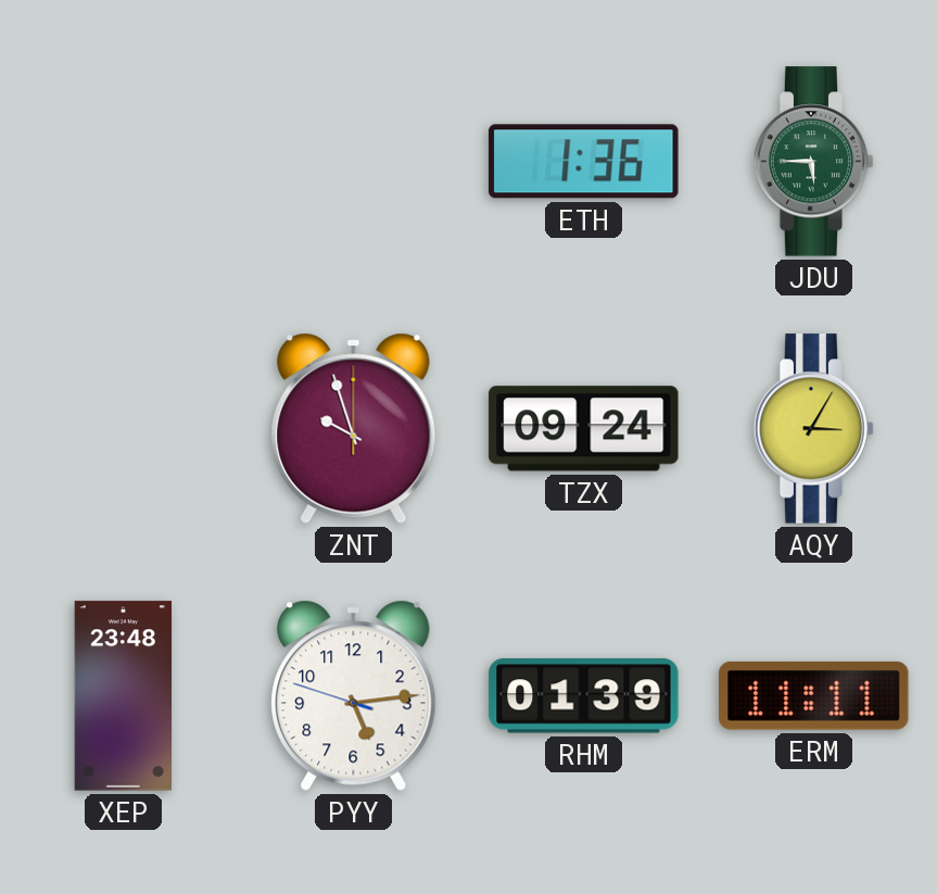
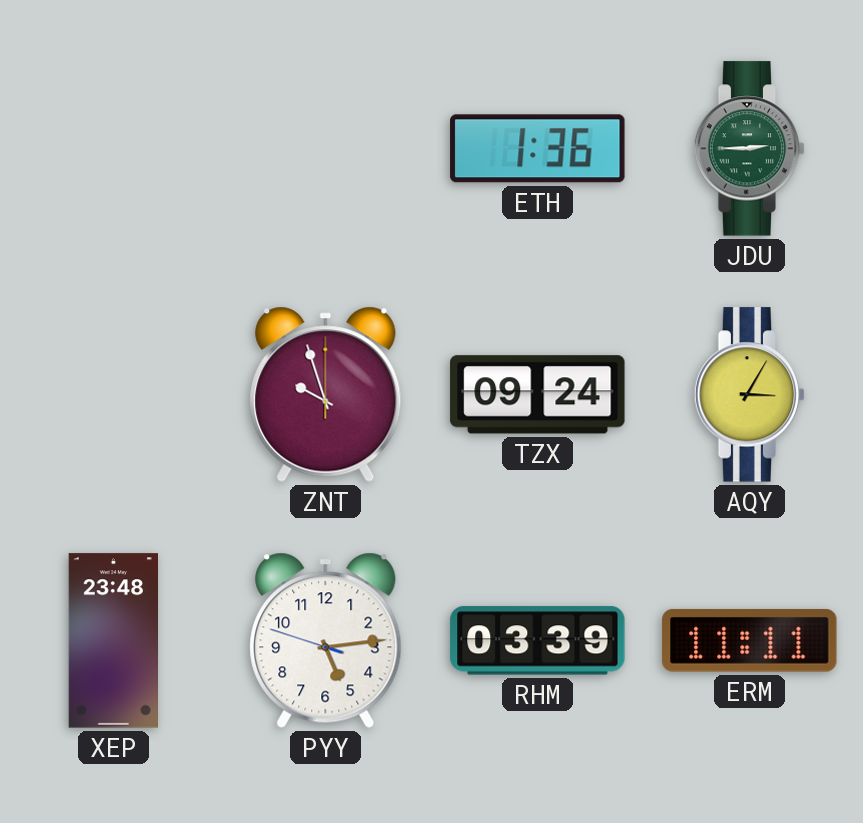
JDU: 5:45 -> 2:45 (750, 149)
RHM: 01:39 -> 03:39 (538, 641)
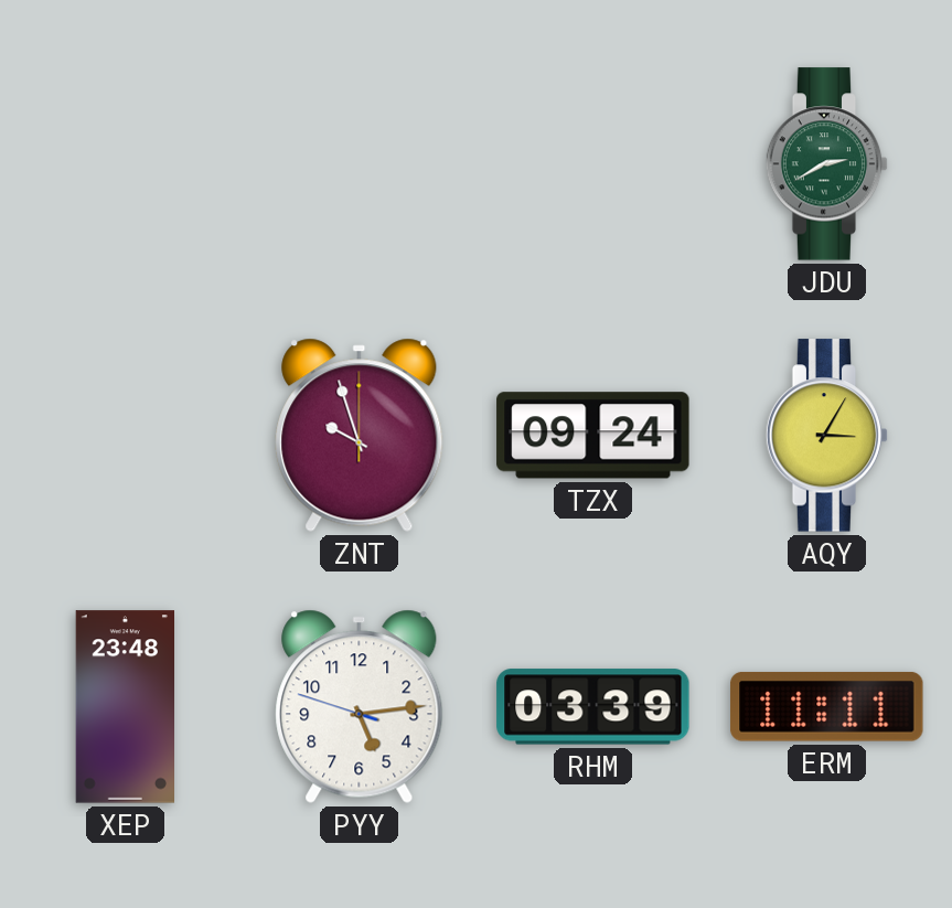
ETH: 1:36 -> none (538, 149)
JDU: 2:45 -> 2:40 (827, 164)
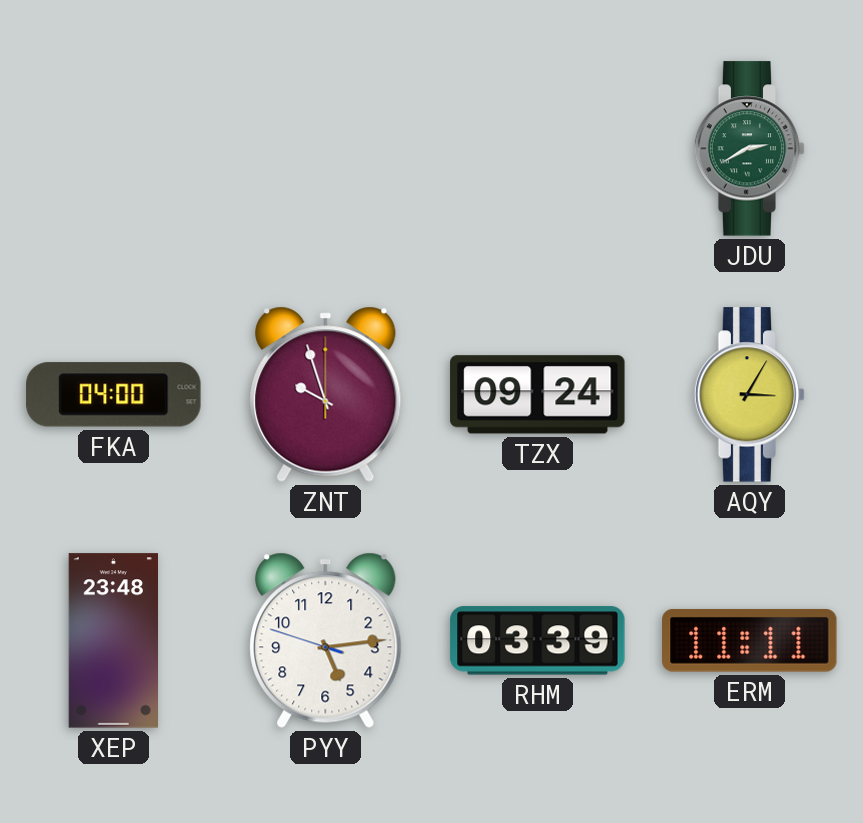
FKA: none -> 04:00 (114, 395)
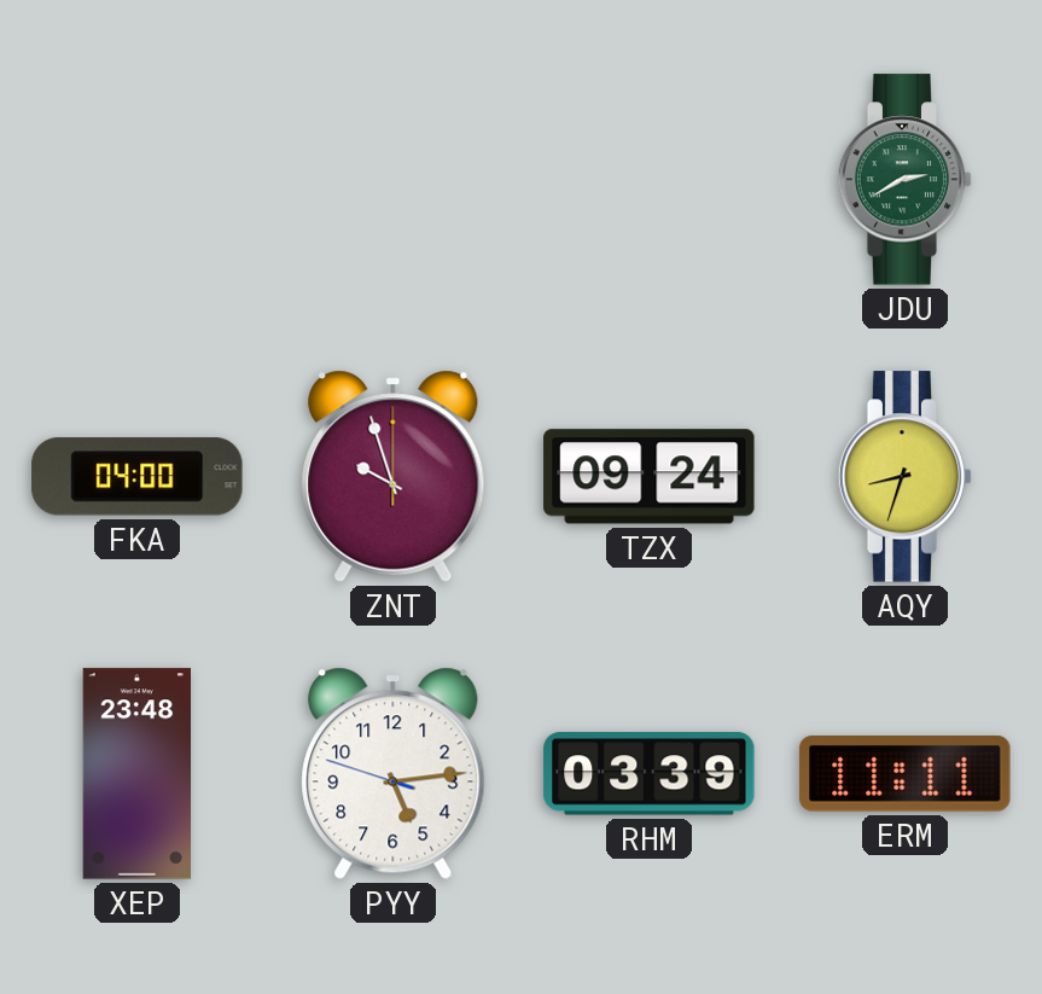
AQY: 3:05 -> 8:33 (906, 477)
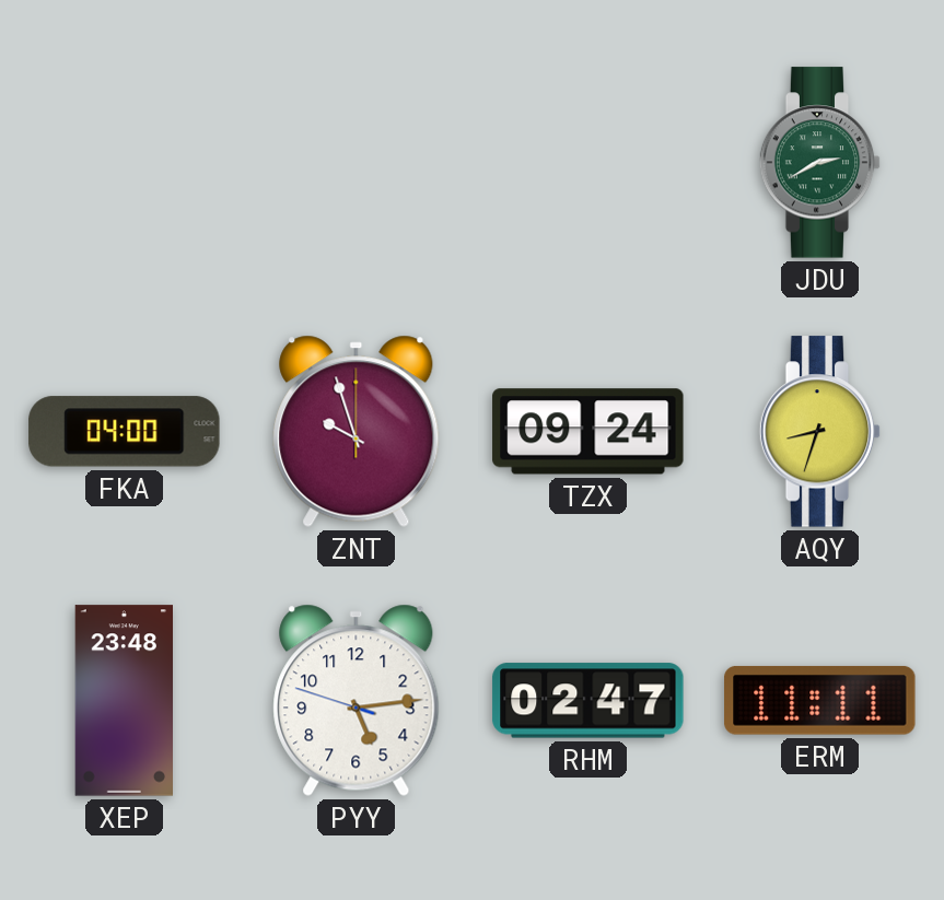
RHM: 03:39 -> 02:47 (588, 701)
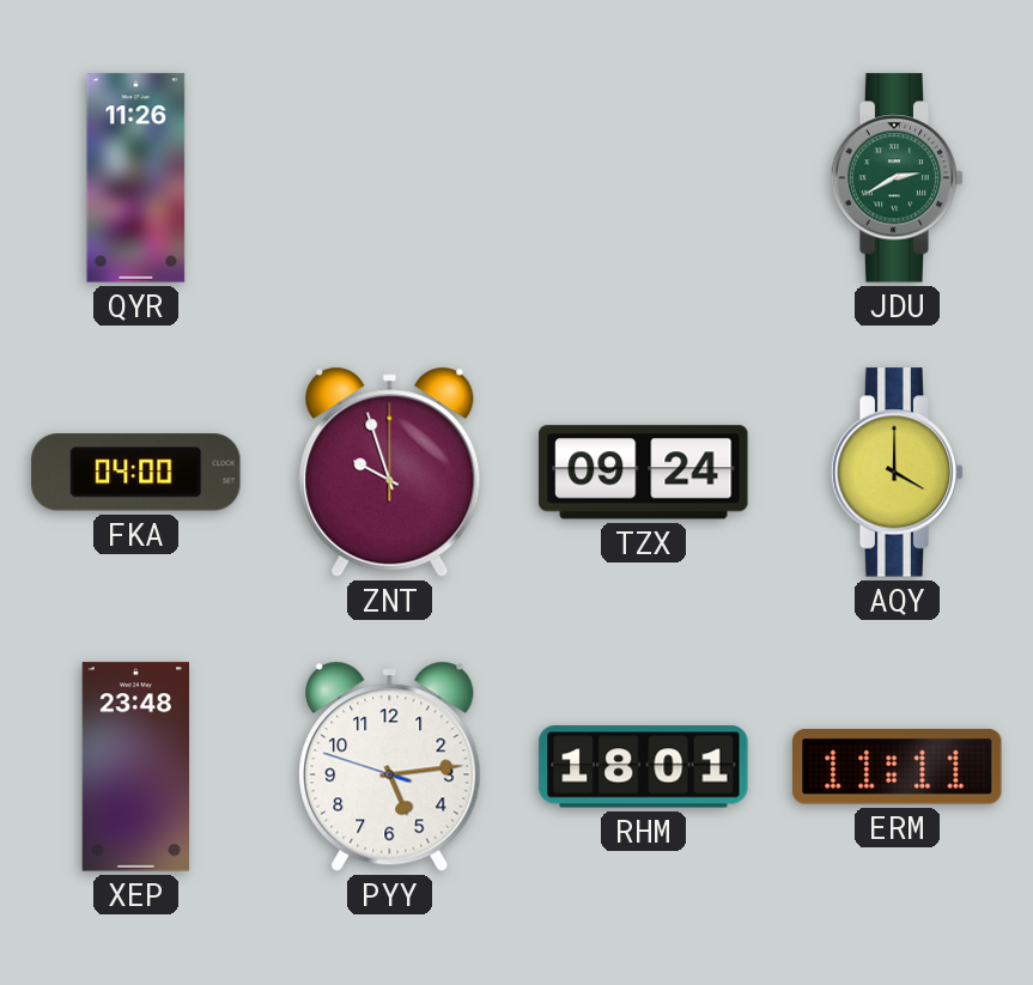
QYR: none -> 11:26 (136, 178)
AQY: 8:33 -> 4:00 (898, 473)
RHM: 02:47 -> 18:01 (644, 767)
